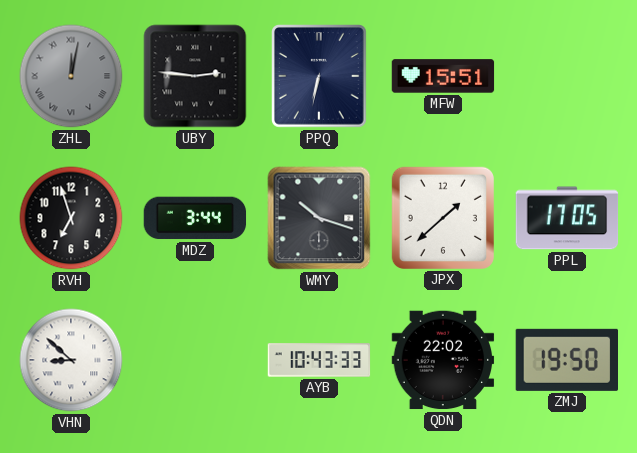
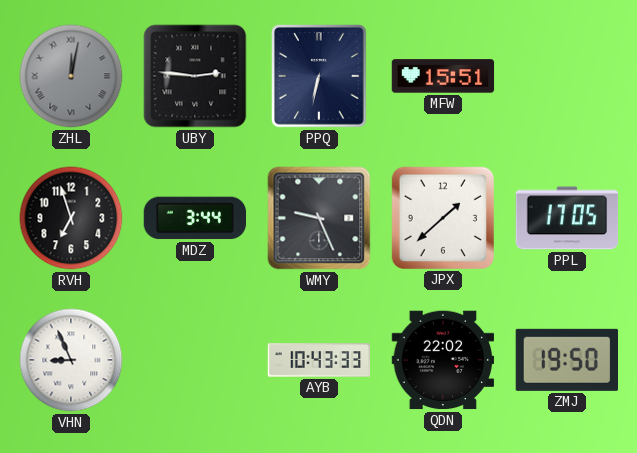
WMY: 10:18 -> 9:26 (319, 218)
VHN: 8:52 -> 8:56 (71, 360)
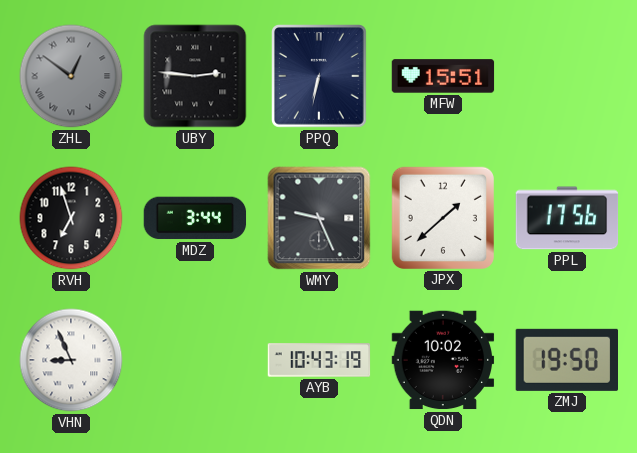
ZHL: 12:02 -> 12:51 (71, 76)
PPL: 17:05 -> 17:56 (567, 218)
AYB: 10:43:33 -> 10:43:19 (319, 360)
QDN: 22:02 -> 10:02 (443, 360)
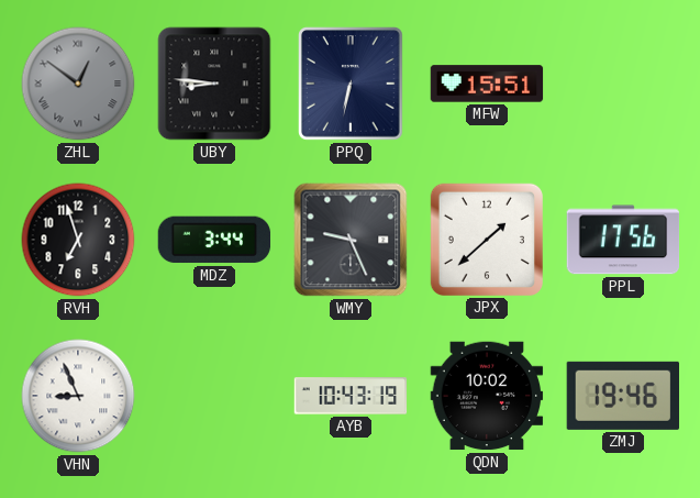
UBY: 2:46 -> 8:46 (214, 84)
ZMJ: 19:50 -> 19:46 (622, 396)
